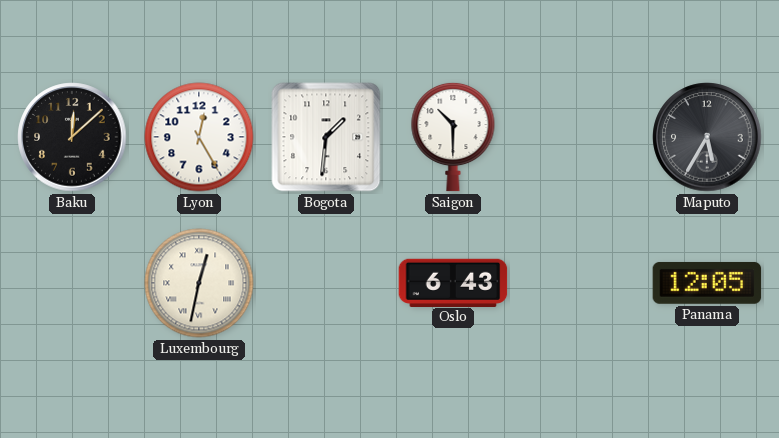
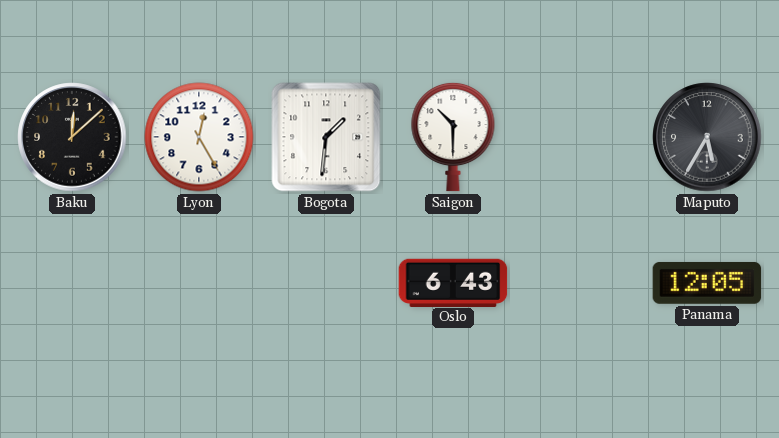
Luxembourg: 12:32 -> none (199, 283)
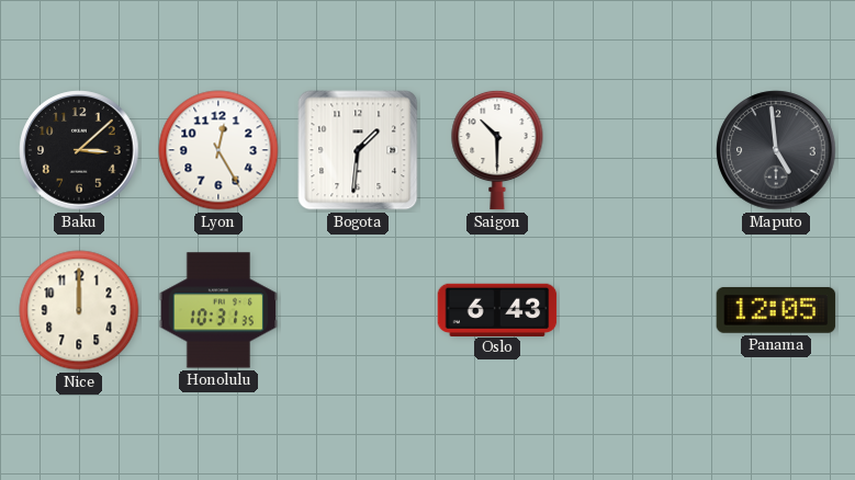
Baku: 12:08 -> 3:08 (79, 150)
Maputo: 5:35 -> 4:59 (776, 150)
Nice: none -> 12:00 (79, 310)
Honolulu: none -> 10:31 (218, 310)
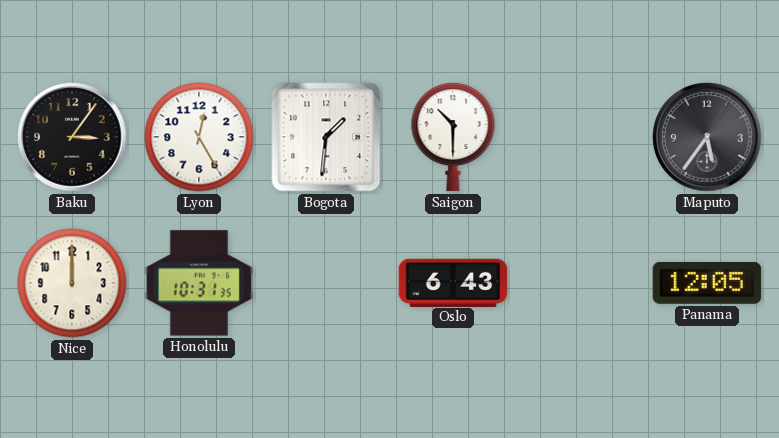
Baku: 3:08 -> 3:06 (72, 137)
Maputo: 4:59 -> 5:36 (707, 137)
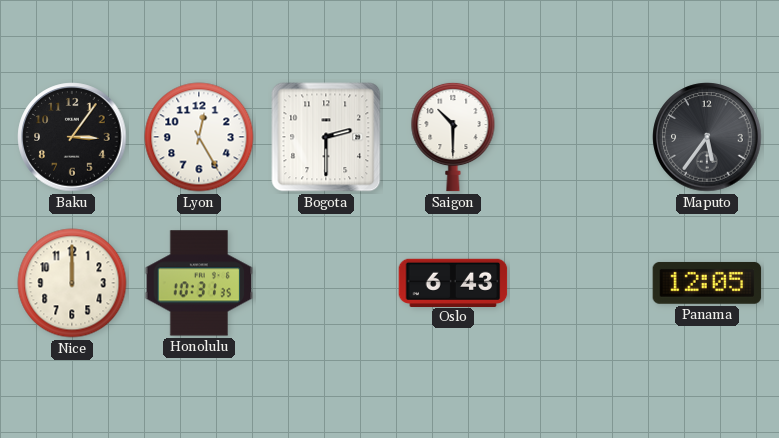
Bogota: 1:31 -> 2:30 (326, 137)
